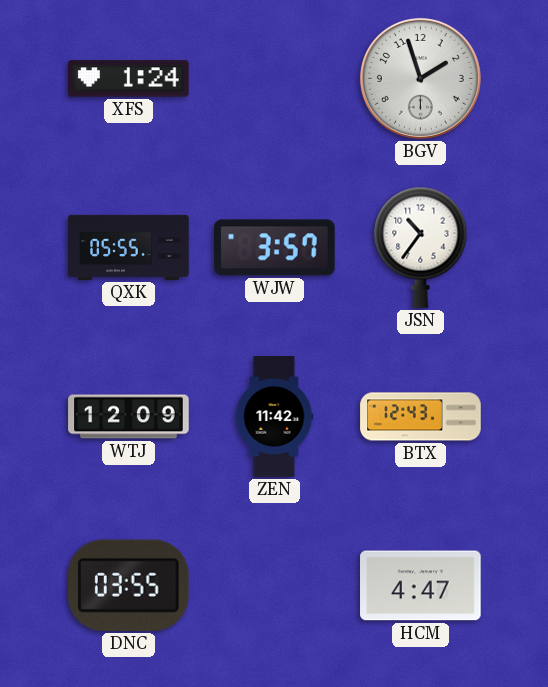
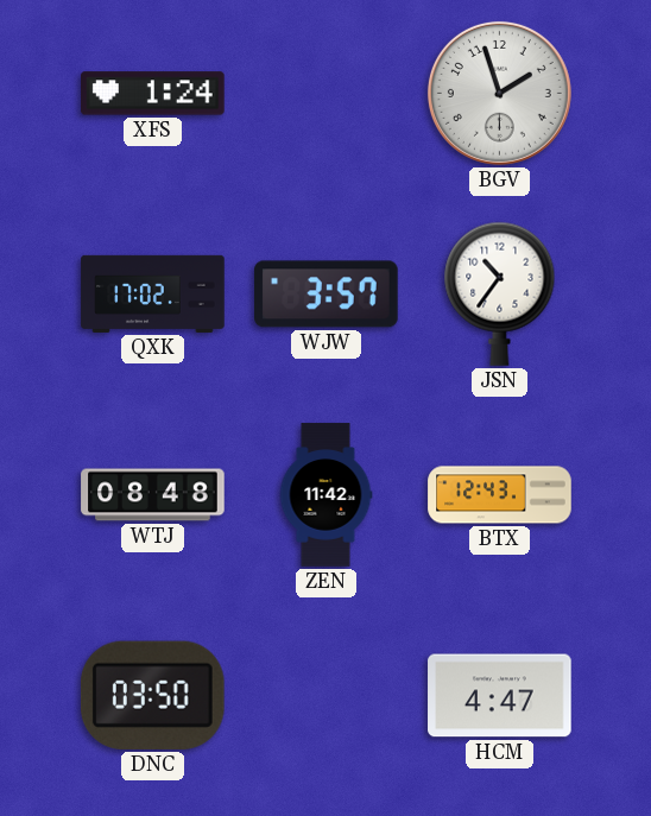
QXK: 05:55 -> 17:02 (153, 293)
WTJ: 12:09 -> 08:48 (153, 495)
DNC: 03:55 -> 03:50 (152, 695)
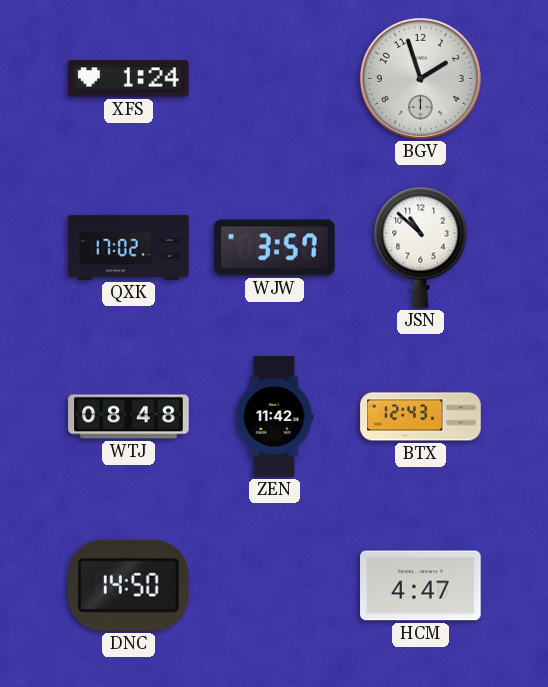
JSN: 10:36 -> 10:52 (421, 247)
DNC: 03:50 -> 14:50 (128, 585)
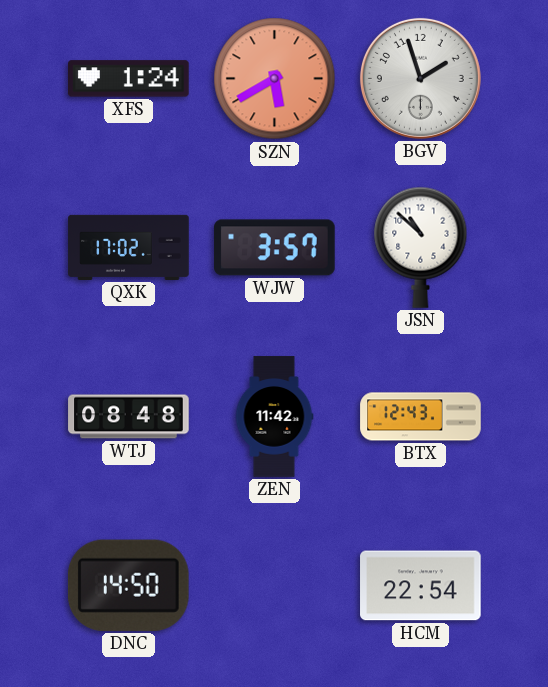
SZN: none -> 5:40 (275, 79)
HCM: 4:47 -> 22:54 (421, 586)
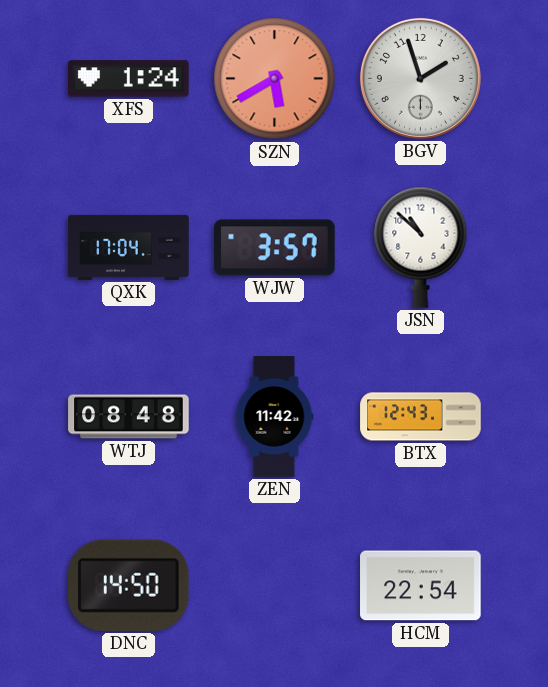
QXK: 17:02 -> 17:04 (129, 247)
